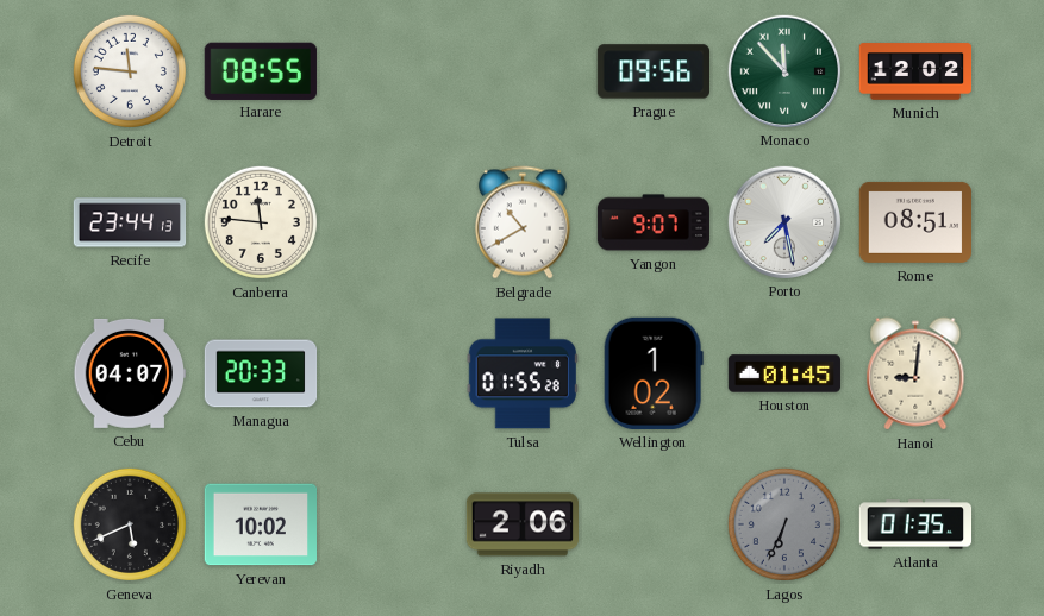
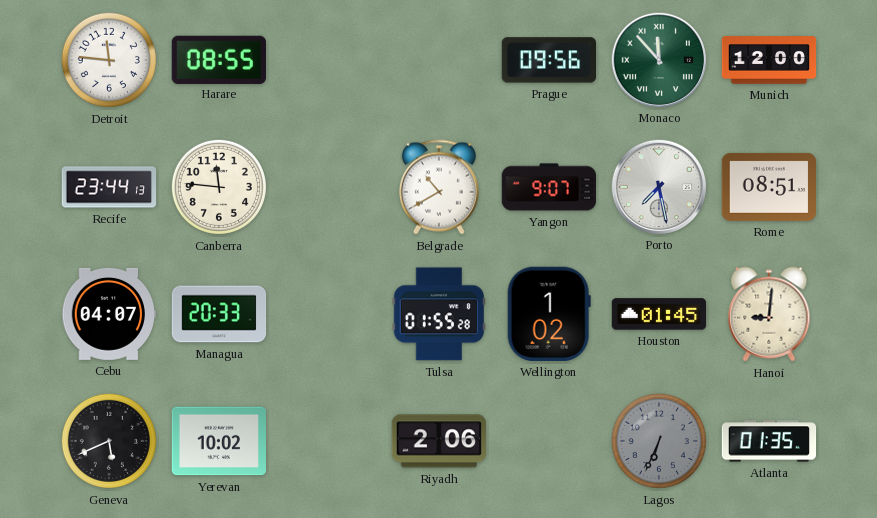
Munich: 12:02 -> 12:00 (769, 60)
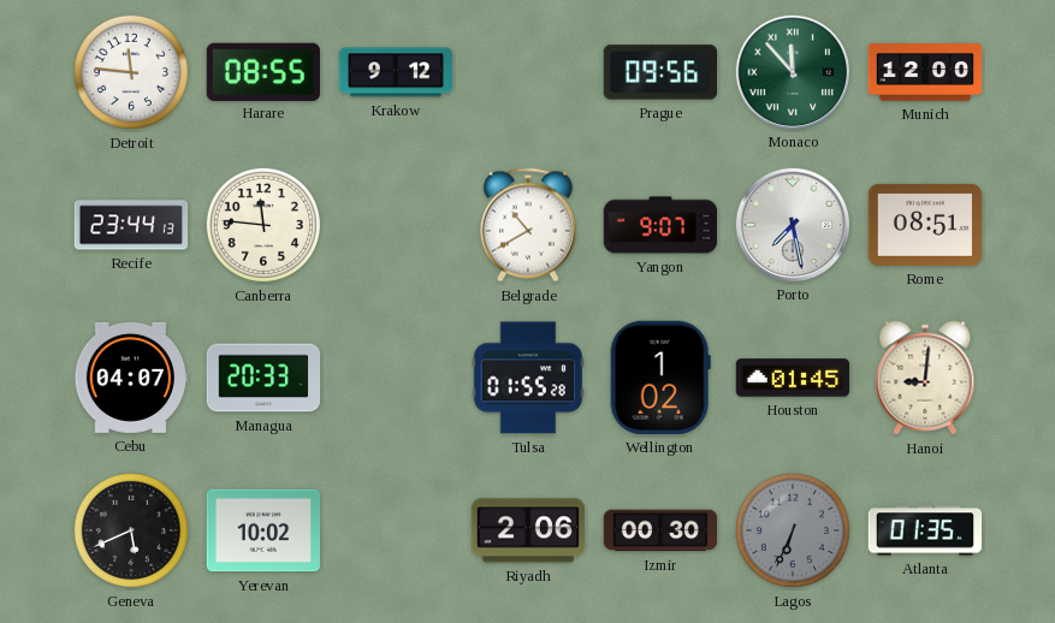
Krakow: none -> 9:12 (396, 72)
Izmir: none -> 00:30 (660, 530)
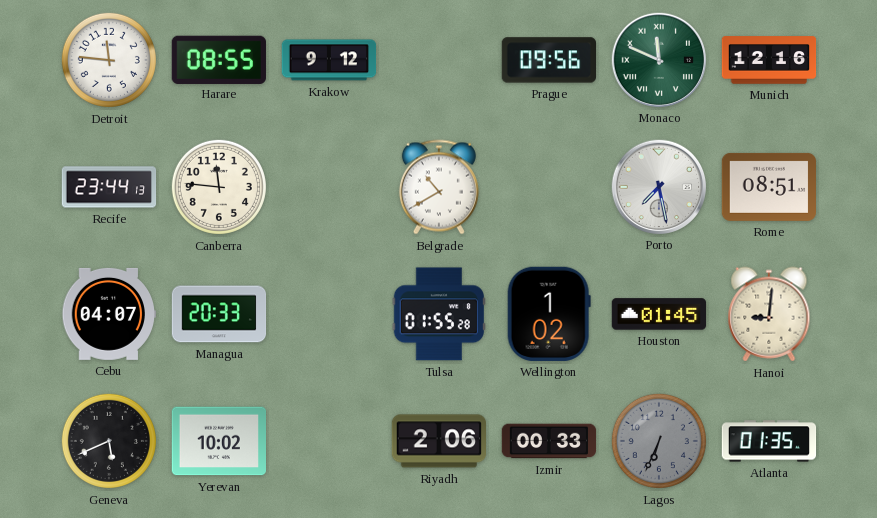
Monaco: 11:53 -> 11:49 (658, 59)
Munich: 12:00 -> 12:16 (769, 60)
Yangon: 9:07 -> none (660, 225)
Izmir: 00:30 -> 00:33 (549, 441)
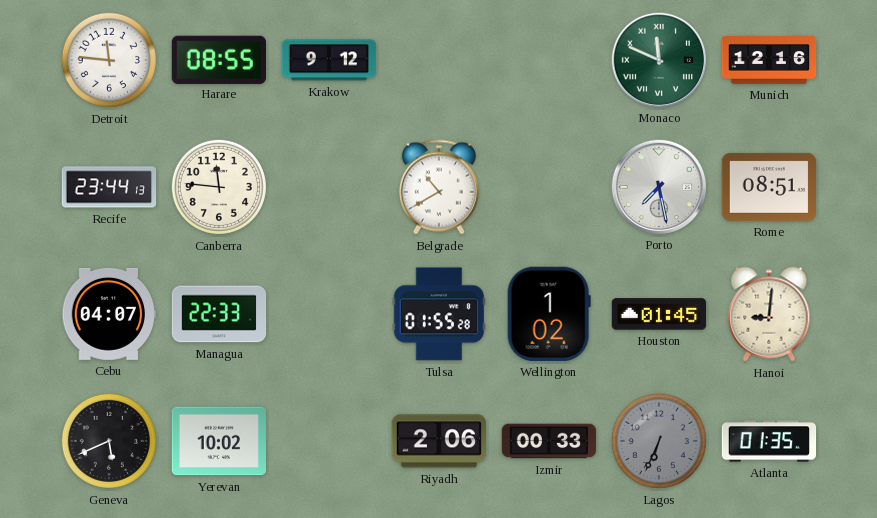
Prague: 09:56 -> none (549, 60)
Managua: 20:33 -> 22:33 (219, 314)
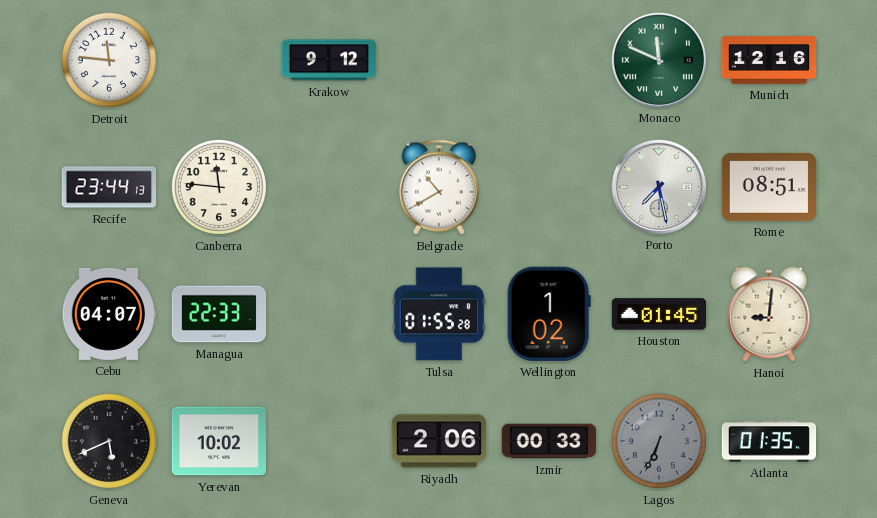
Harare: 08:55 -> none (219, 59)
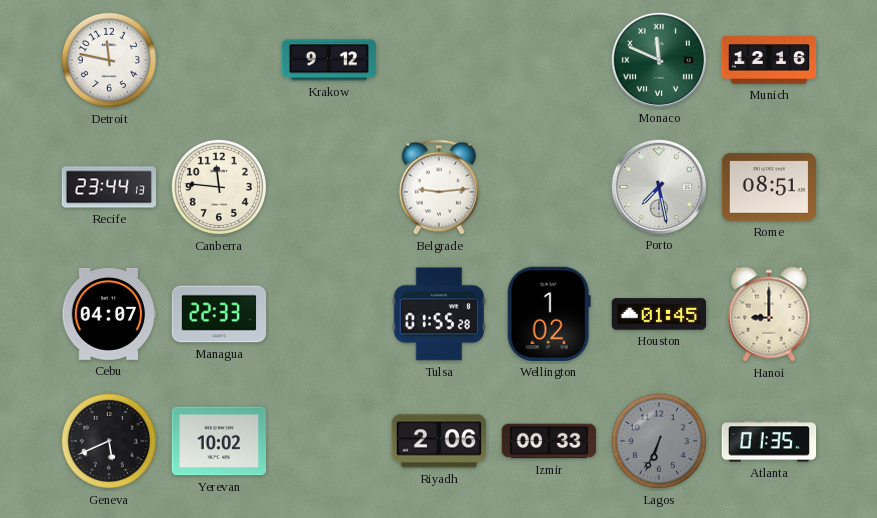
Detroit: 11:46 -> 11:47 (109, 60)
Belgrade: 10:40 -> 9:14 (439, 187)
Hanoi: 9:01 -> 9:00 (769, 314)
